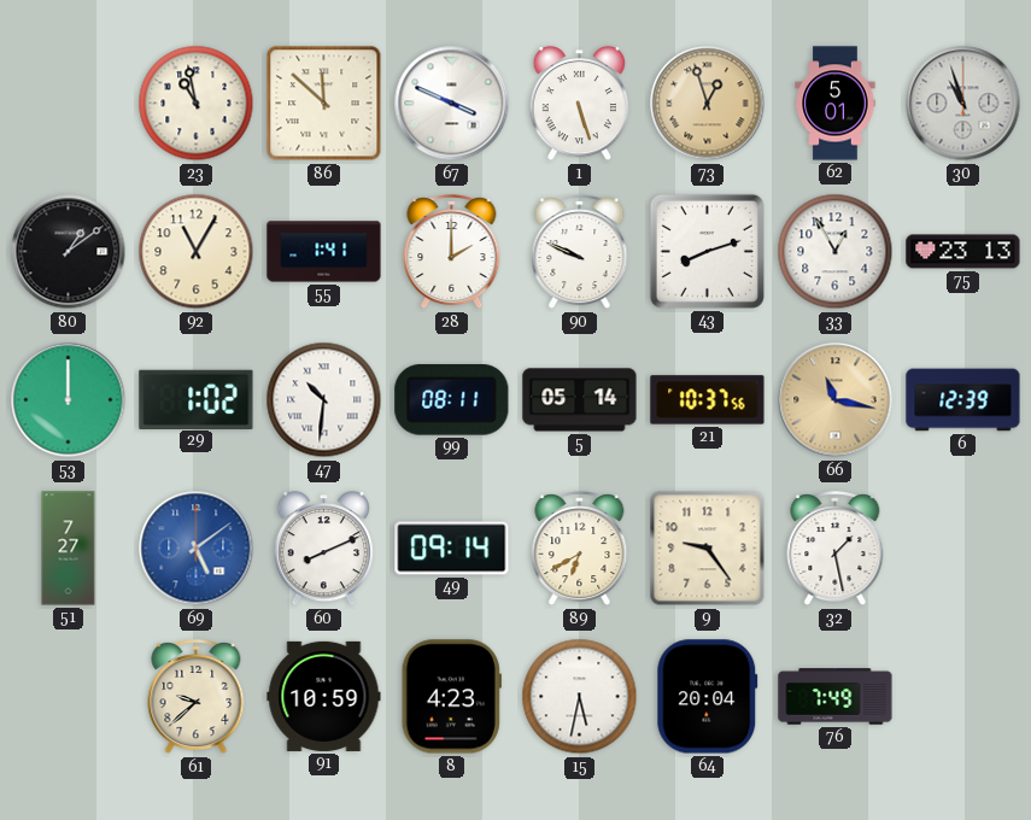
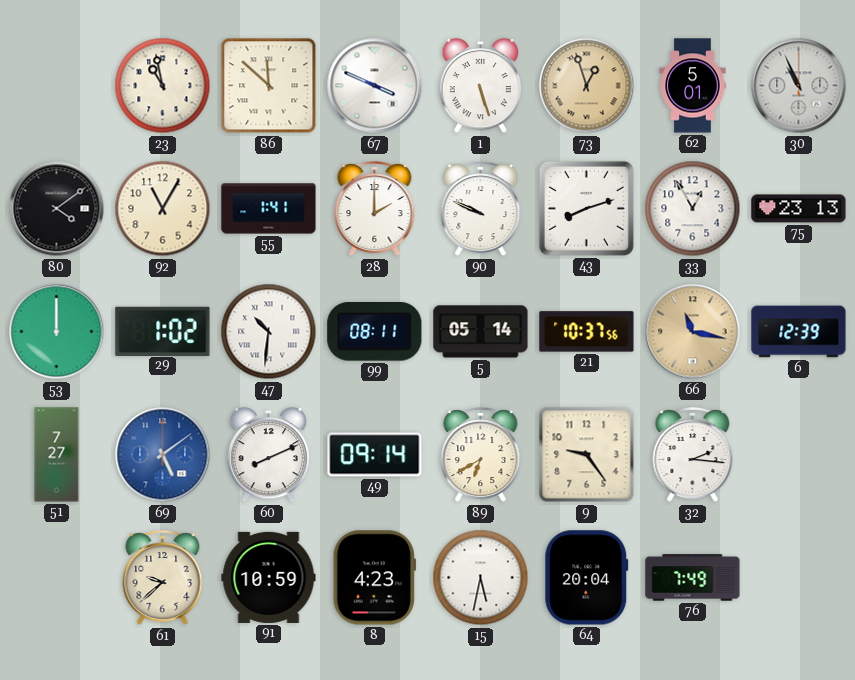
30: 10:57 -> 10:56 (799, 86)
80: 1:09 -> 4:09 (57, 209)
32: 1:28 -> 2:16 (693, 455)
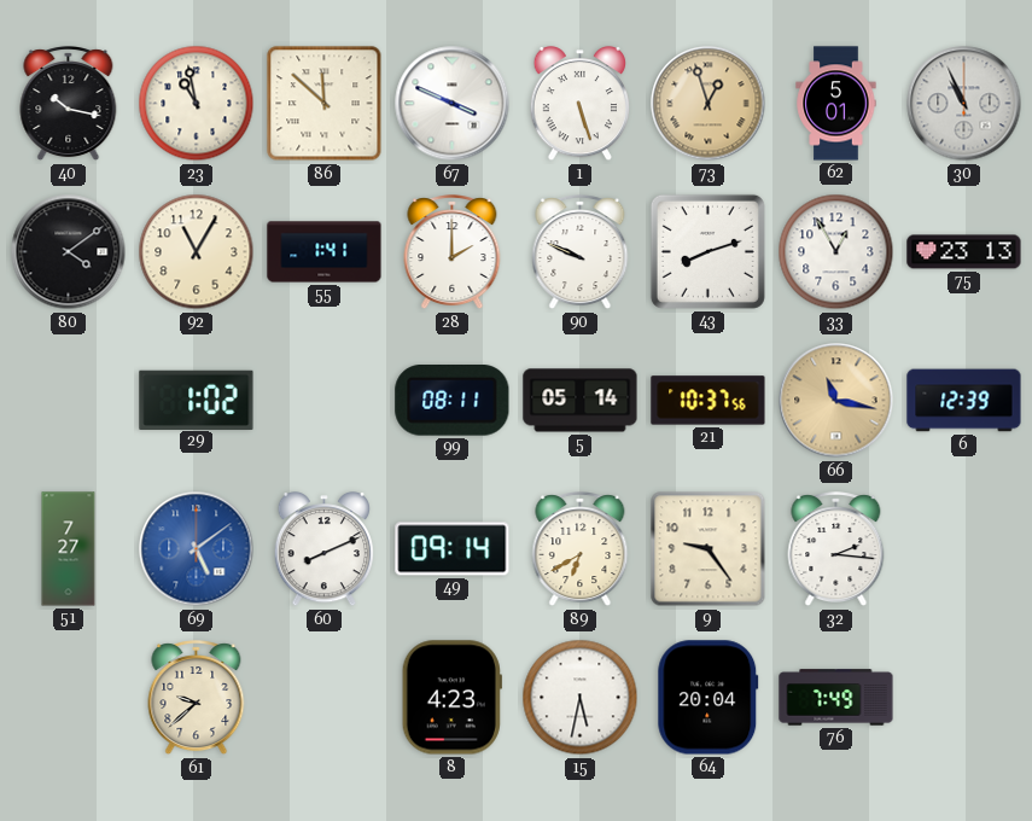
40: none -> 10:17 (69, 104)
53: 12:00 -> none (57, 332)
47: 10:31 -> none (269, 332)
91: 10:59 -> none (269, 577)
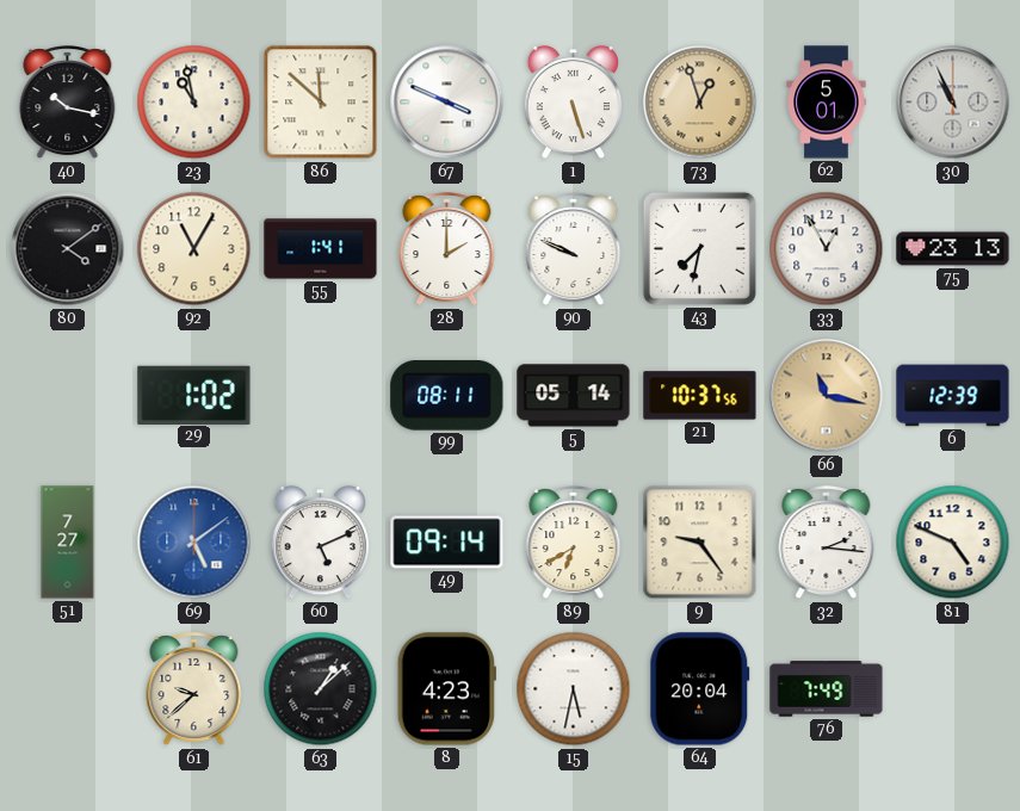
43: 8:12 -> 7:32 (699, 248)
60: 8:11 -> 5:11 (321, 544)
81: none -> 4:49 (953, 543)
63: none -> 1:08 (321, 689)
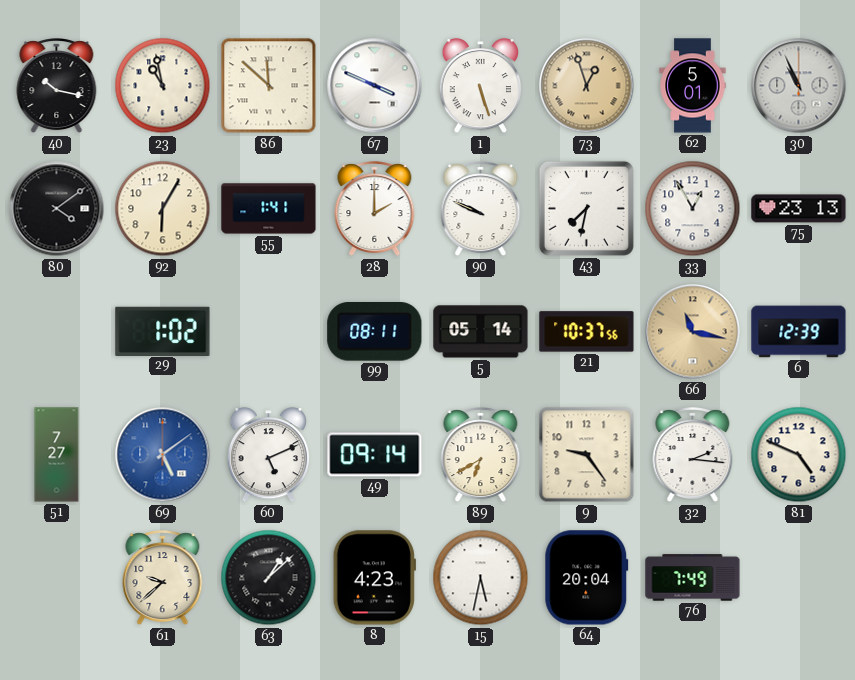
92: 11:05 -> 6:05 (163, 209)
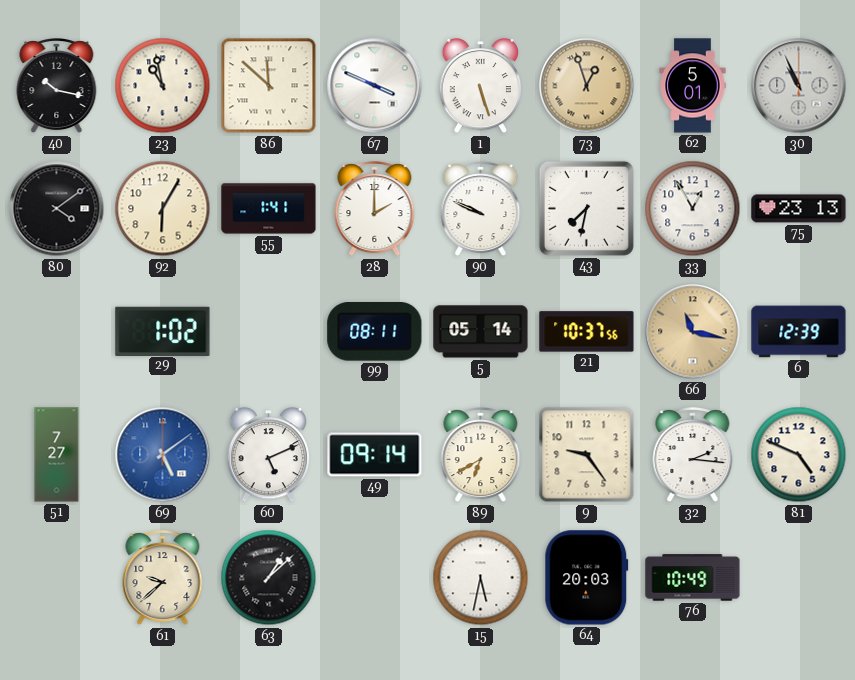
8: 4:23 -> none (374, 578)
64: 20:04 -> 20:03 (587, 578)
76: 7:49 -> 10:49 (693, 578)
